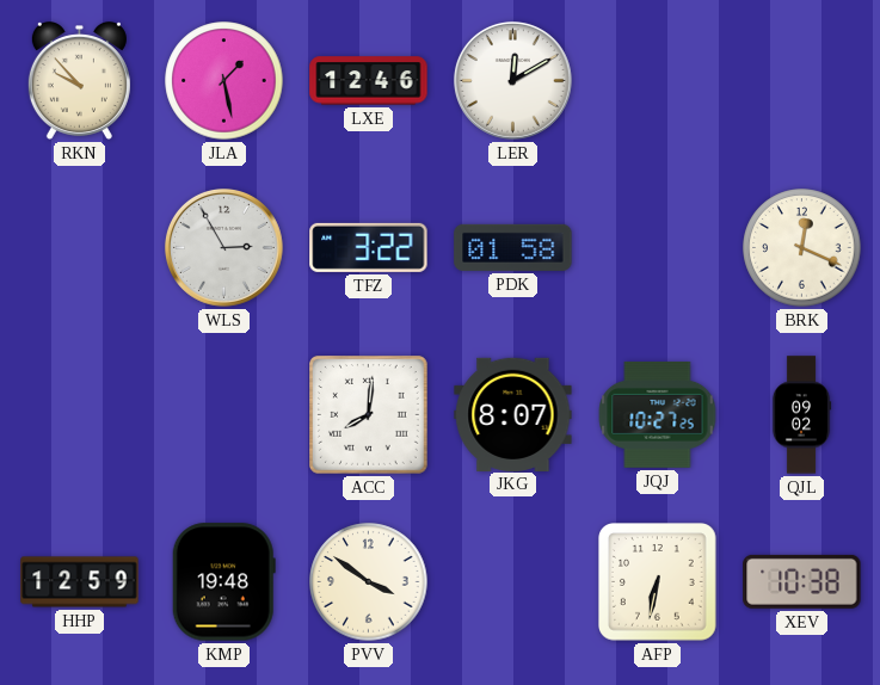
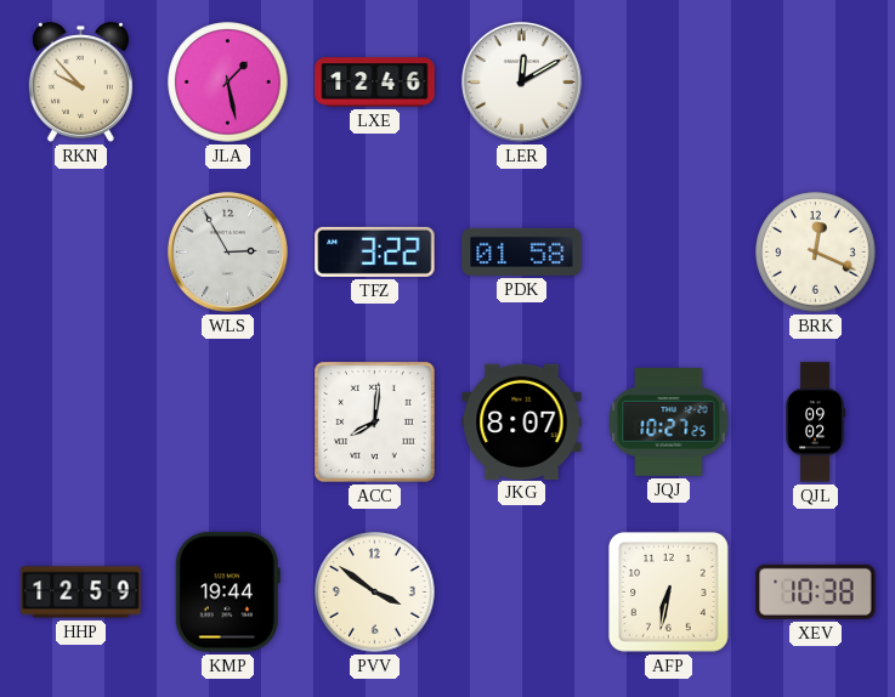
KMP: 19:48 -> 19:44 (227, 593)
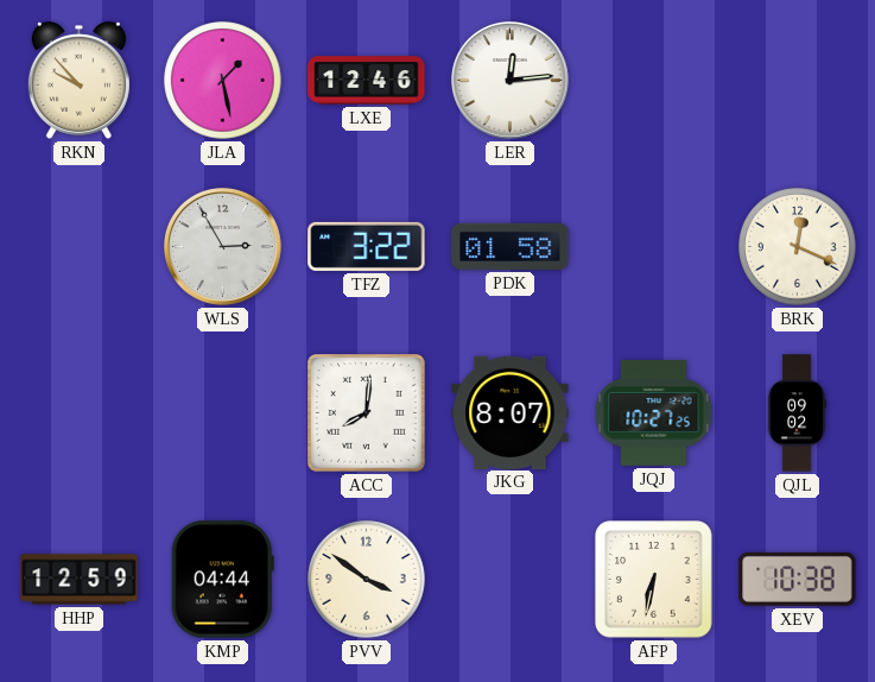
LER: 12:10 -> 12:14 (509, 80)
KMP: 19:44 -> 04:44 (222, 580)
